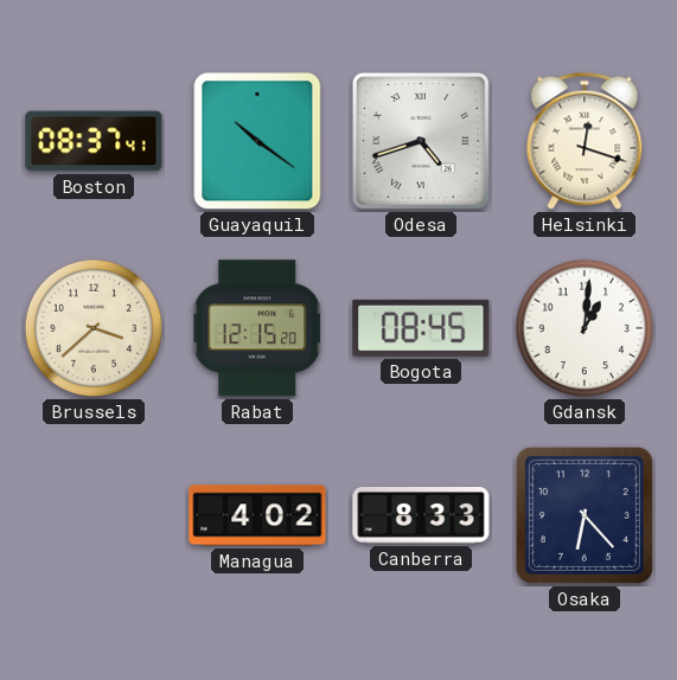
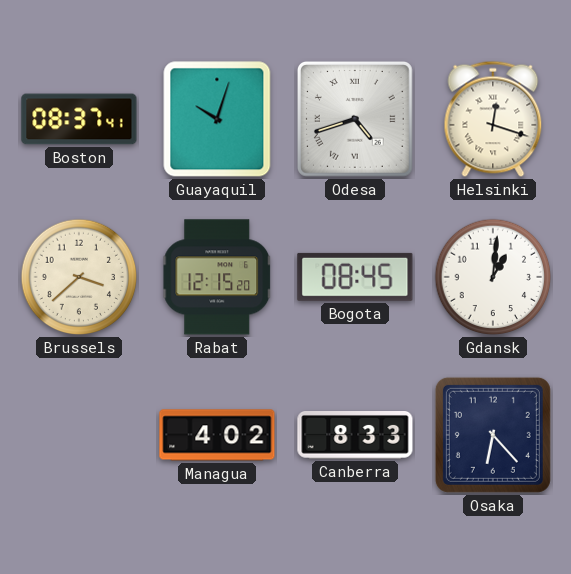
Guayaquil: 10:21 -> 10:03 (217, 119)
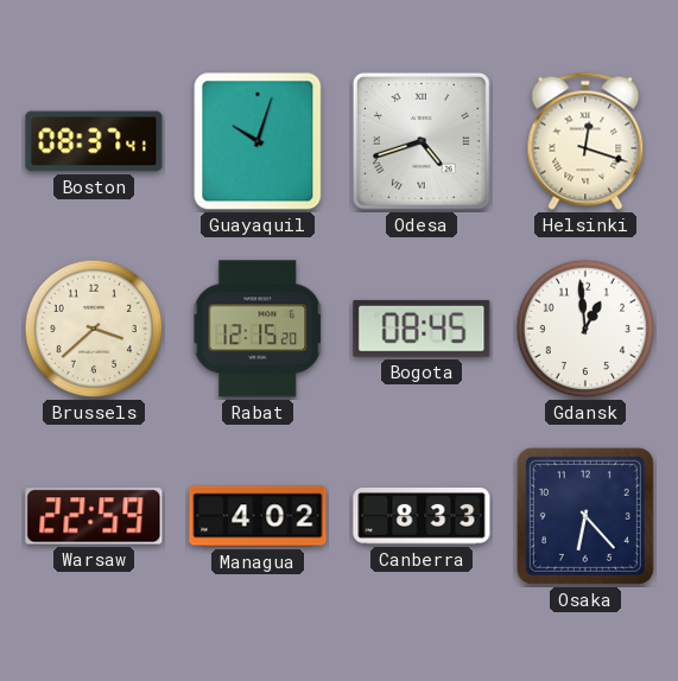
Gdansk: 1:01 -> 12:59 (585, 329)
Warsaw: none -> 22:59 (94, 516)
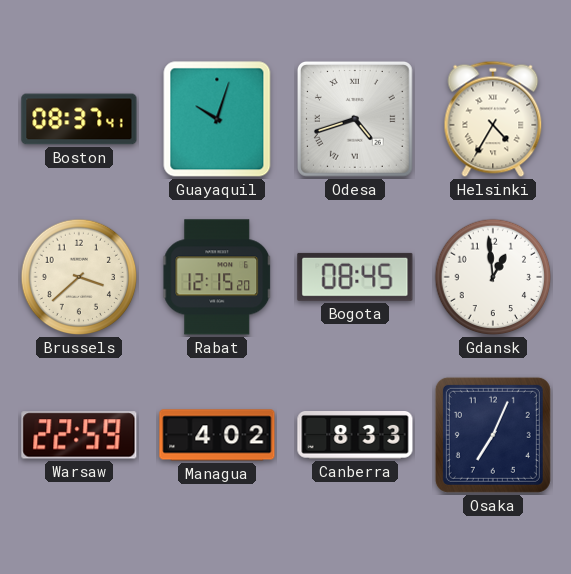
Helsinki: 12:18 -> 4:35 (493, 119)
Osaka: 6:23 -> 7:04 (493, 435)
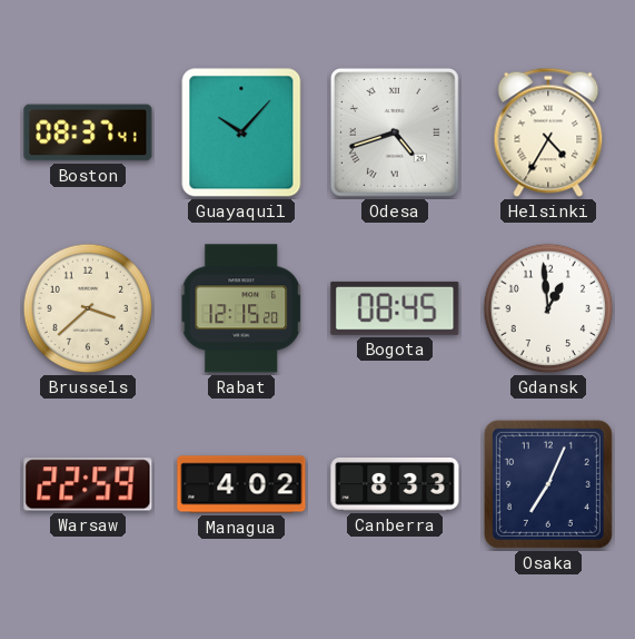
Guayaquil: 10:03 -> 10:07 (241, 132)
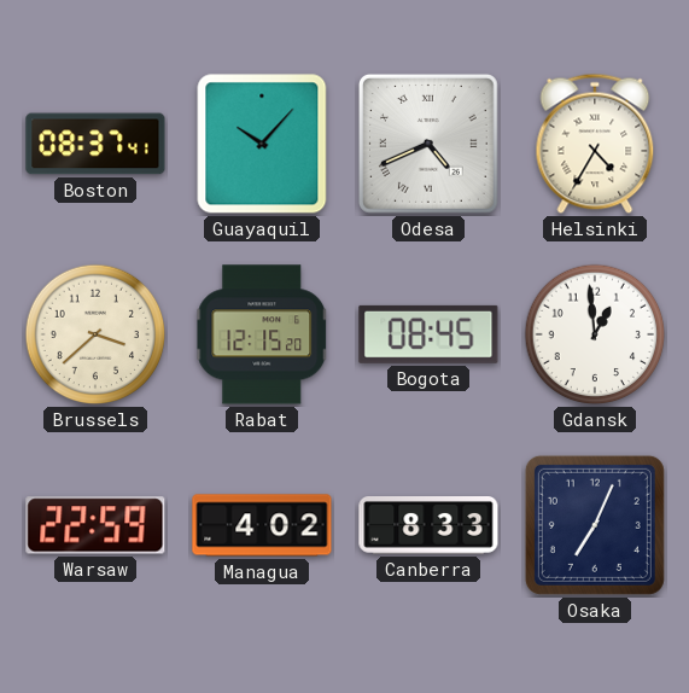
Odesa: 4:42 -> 4:41 (428, 144)
